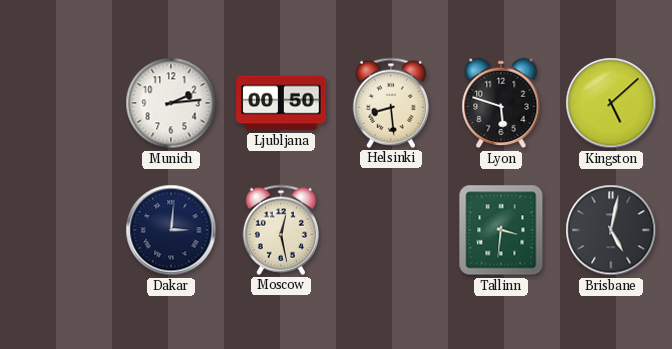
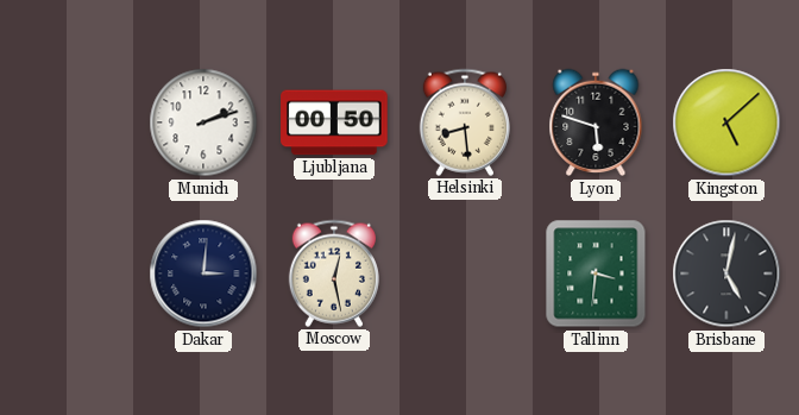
Munich: 2:14 -> 2:12 (203, 122)
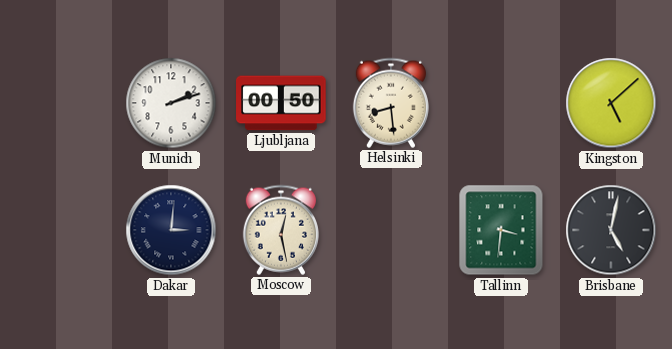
Lyon: 5:48 -> none (596, 122)
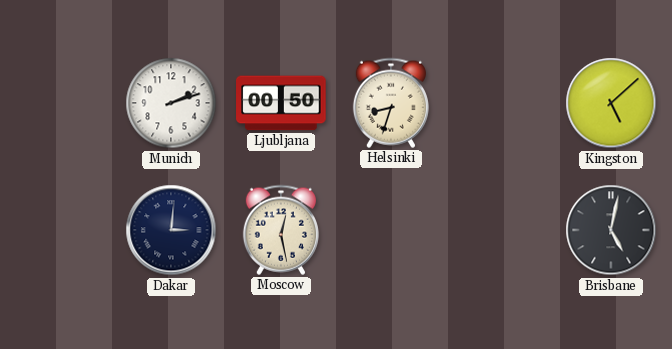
Helsinki: 8:29 -> 8:33 (391, 103)
Tallinn: 3:31 -> none (501, 230)
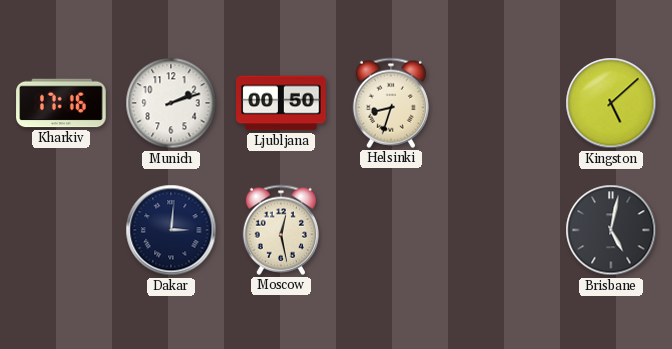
Kharkiv: none -> 17:16 (61, 103)
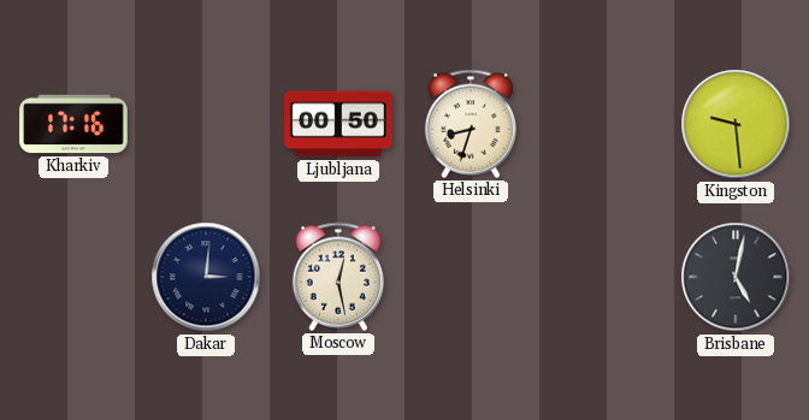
Munich: 2:12 -> none (171, 103)
Kingston: 5:08 -> 9:29 (736, 124)
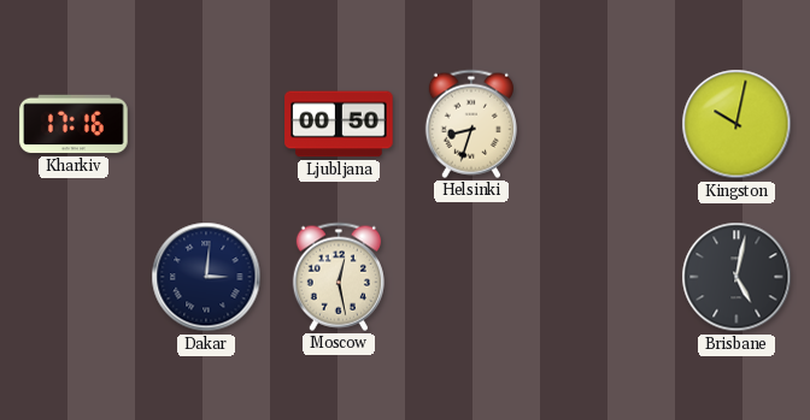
Kingston: 9:29 -> 10:02 (736, 124)
